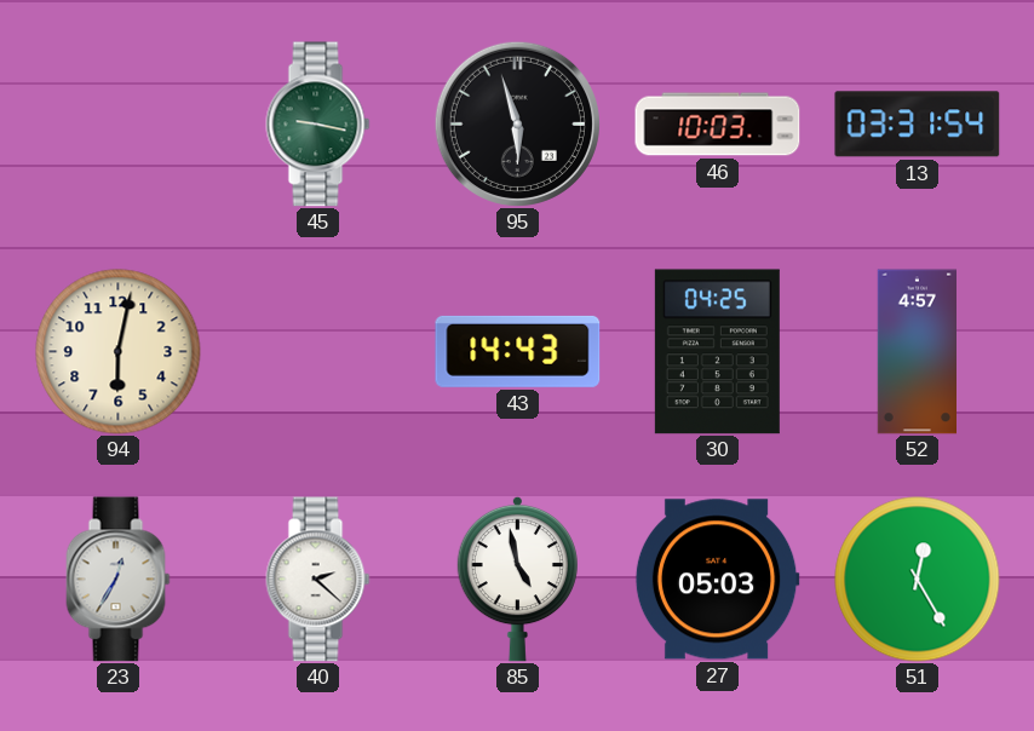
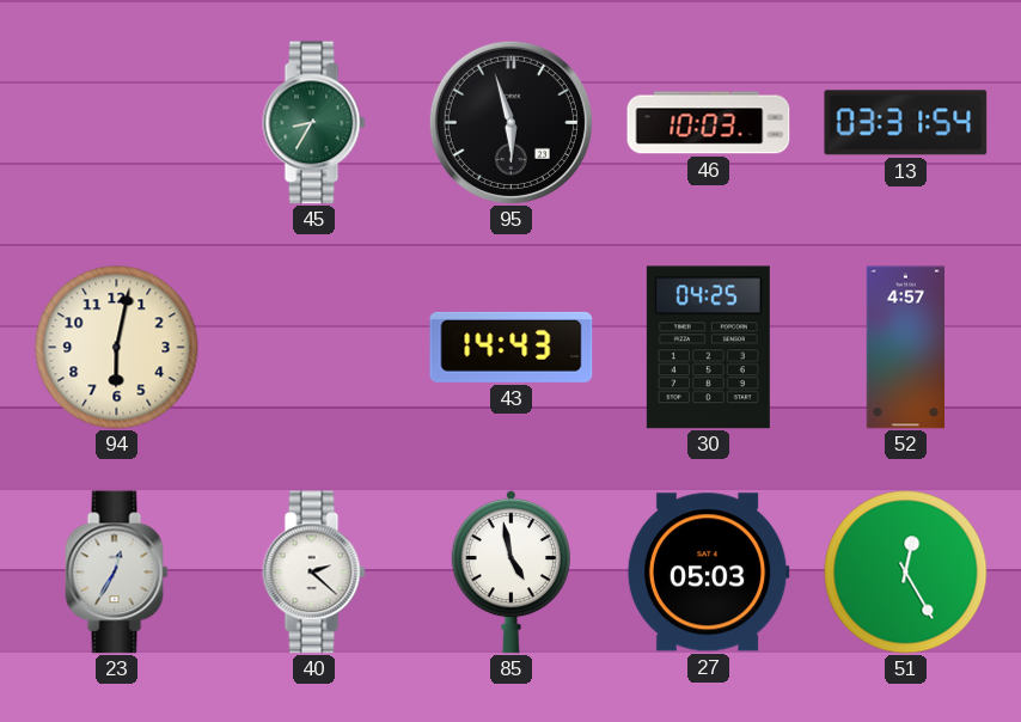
45: 9:17 -> 8:35 (314, 123)
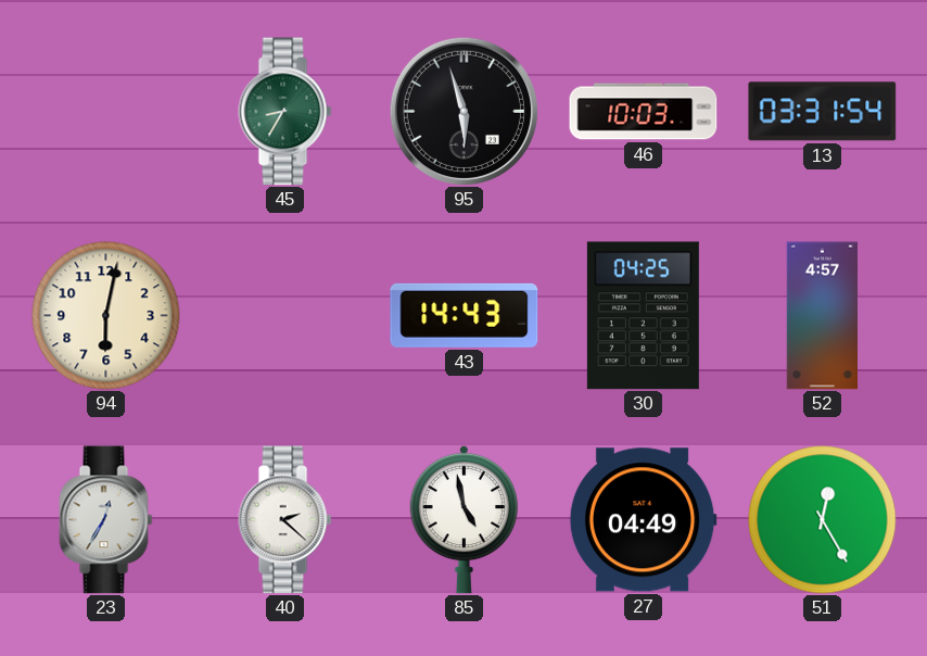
27: 05:03 -> 04:49 (643, 520)
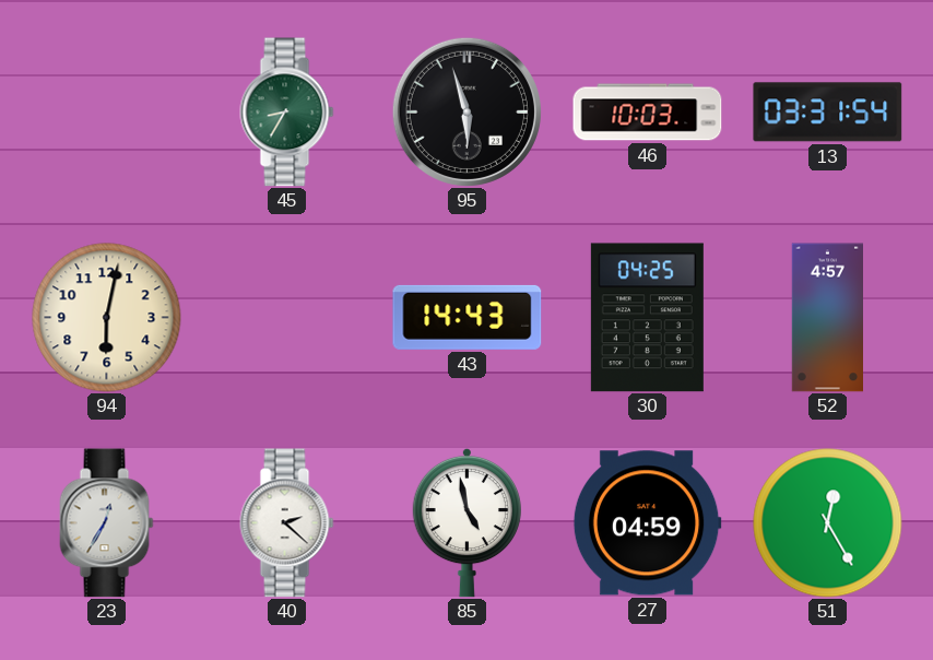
27: 04:49 -> 04:59 (647, 523)
